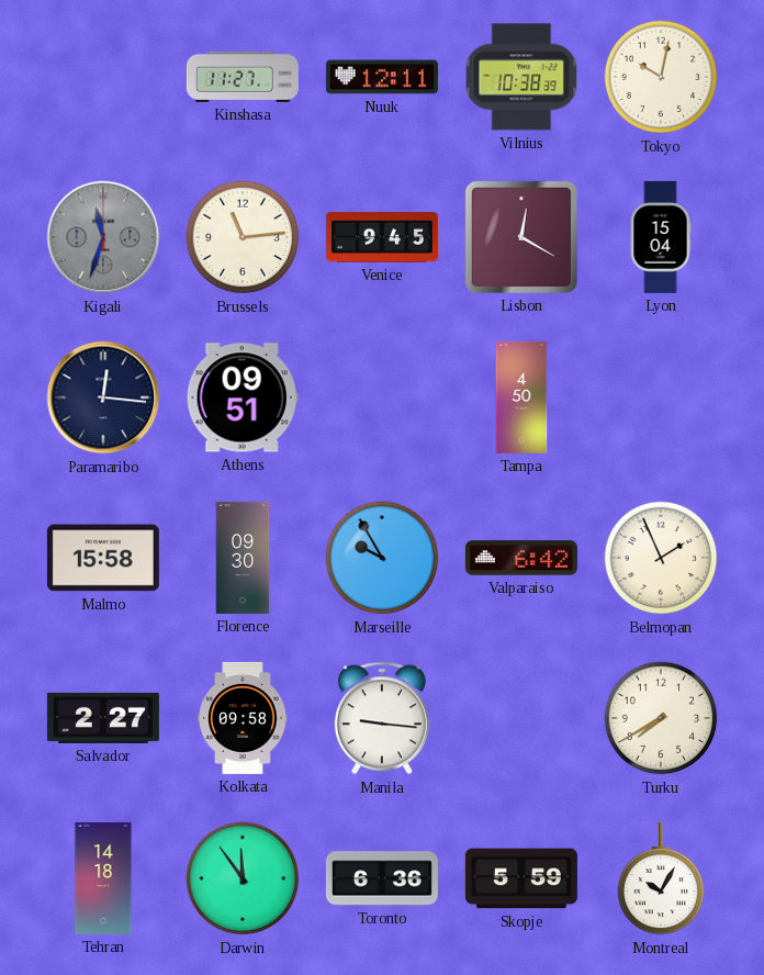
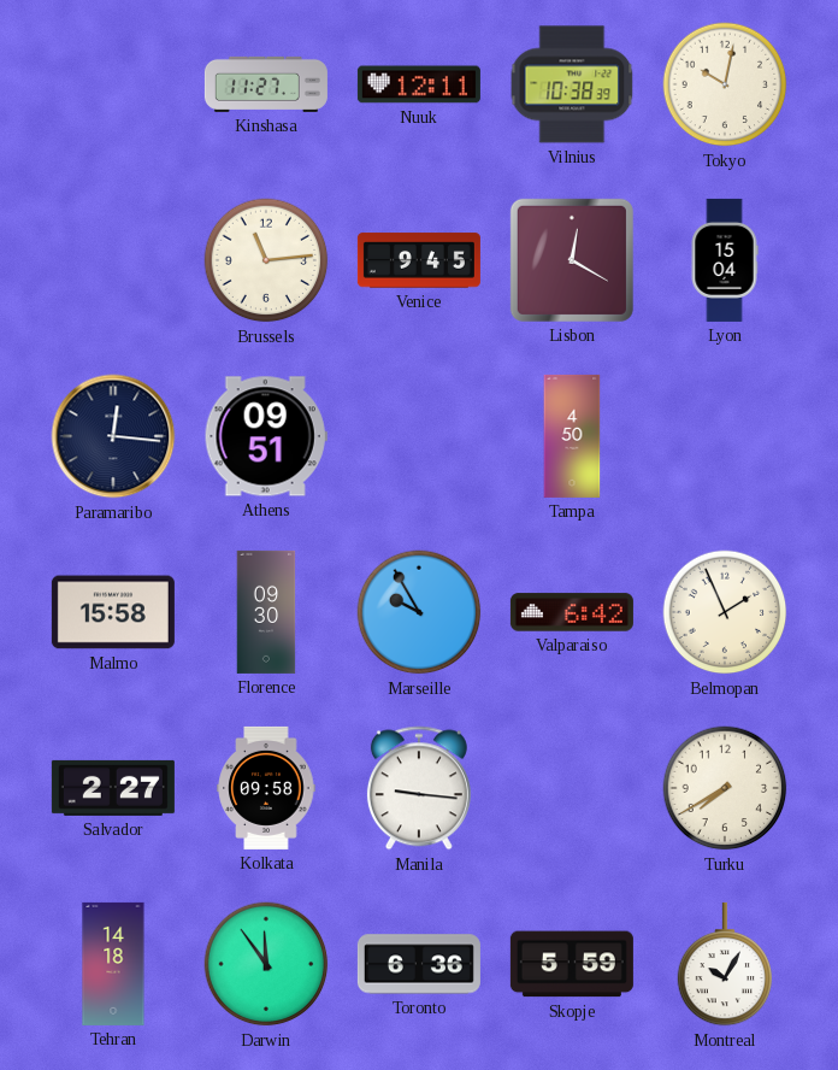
Kigali: 11:33 -> none (103, 237)
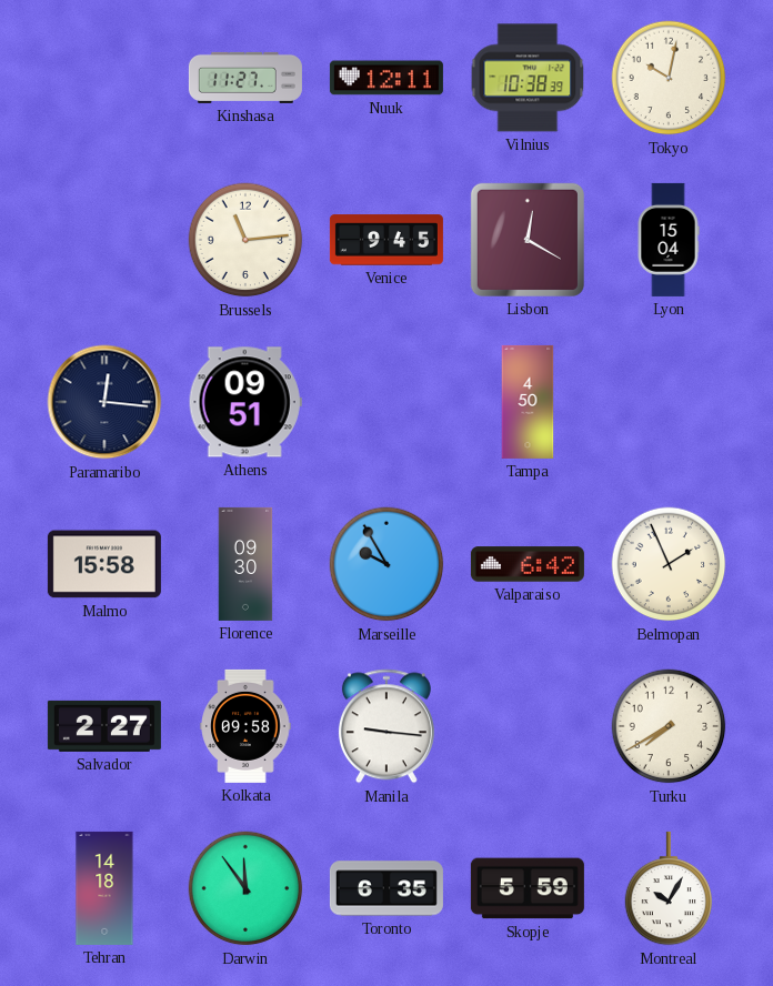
Toronto: 6:36 -> 6:35 (386, 888)
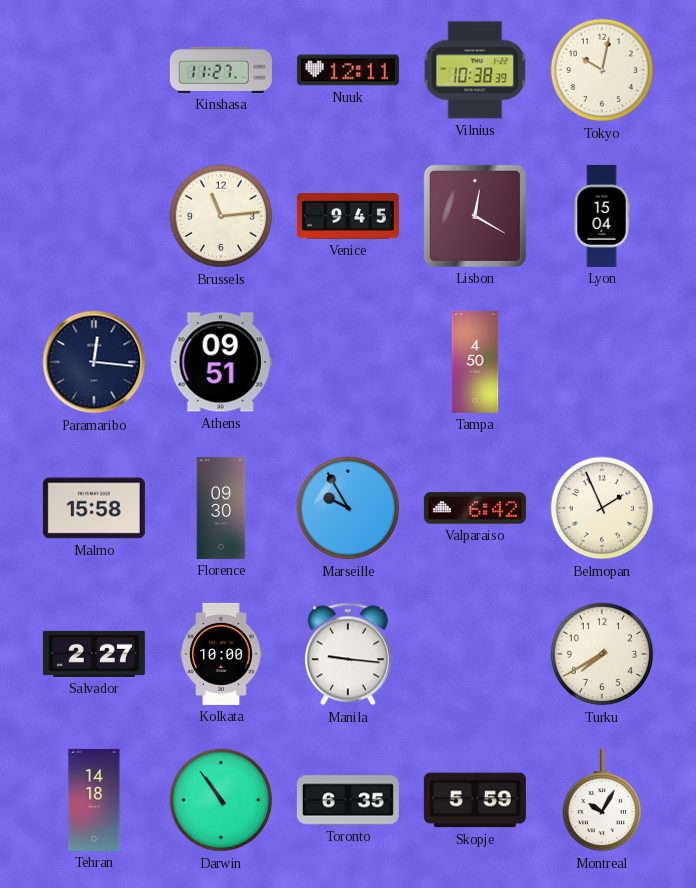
Kolkata: 09:58 -> 10:00 (221, 654)
Darwin: 11:54 -> 10:54 (221, 800)
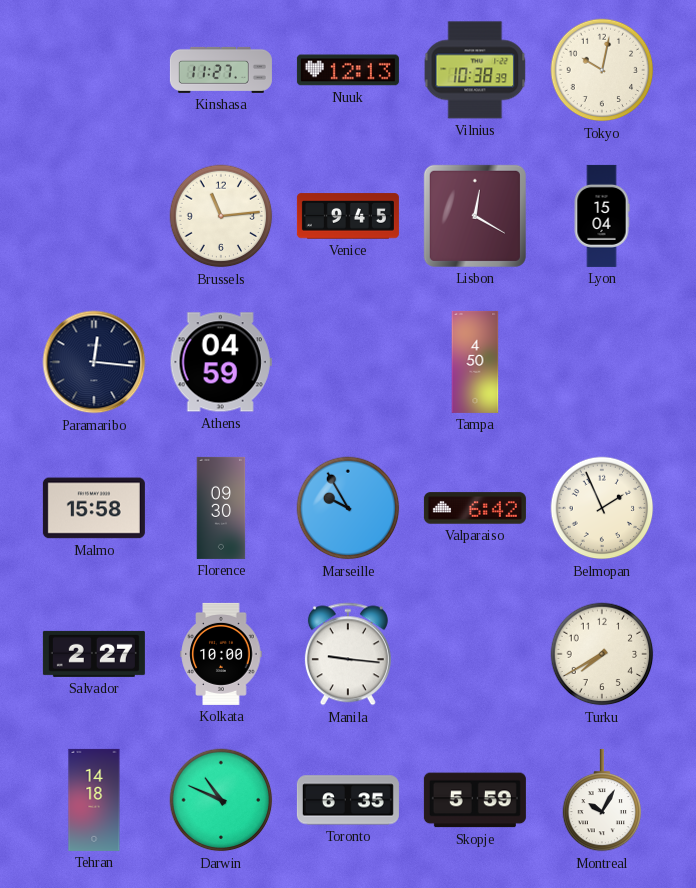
Nuuk: 12:11 -> 12:13 (348, 70)
Athens: 09:51 -> 04:59 (221, 362)
Darwin: 10:54 -> 10:49 (221, 800)
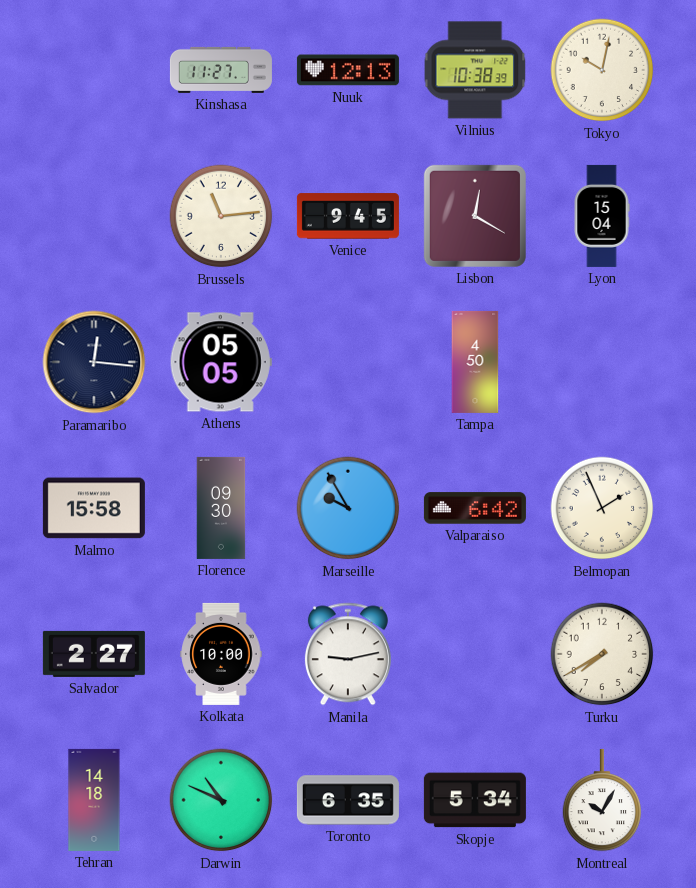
Athens: 04:59 -> 05:05 (221, 362)
Manila: 9:16 -> 9:13 (348, 654)
Skopje: 5:59 -> 5:34 (475, 800)
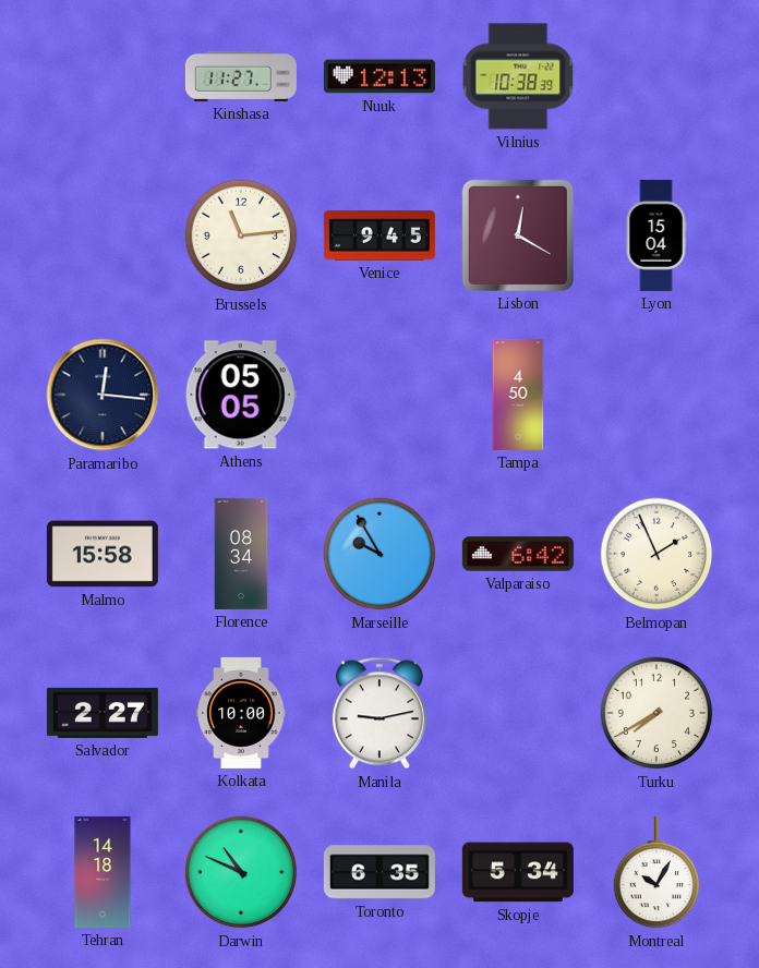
Tokyo: 10:02 -> none (602, 70)
Florence: 09:30 -> 08:34 (241, 554)
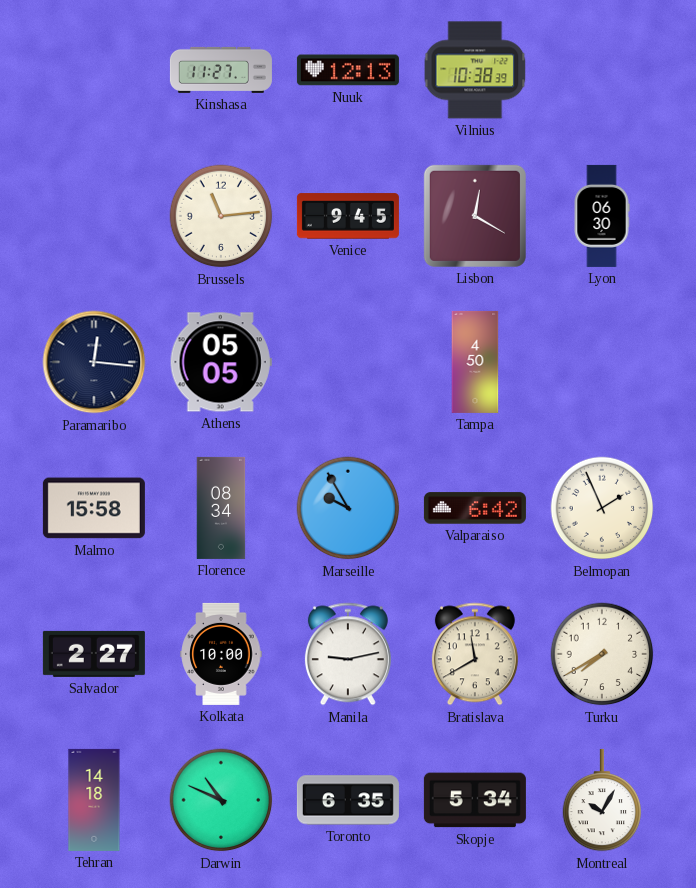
Lyon: 15:04 -> 06:30 (602, 216)
Bratislava: none -> 11:40 (475, 654)
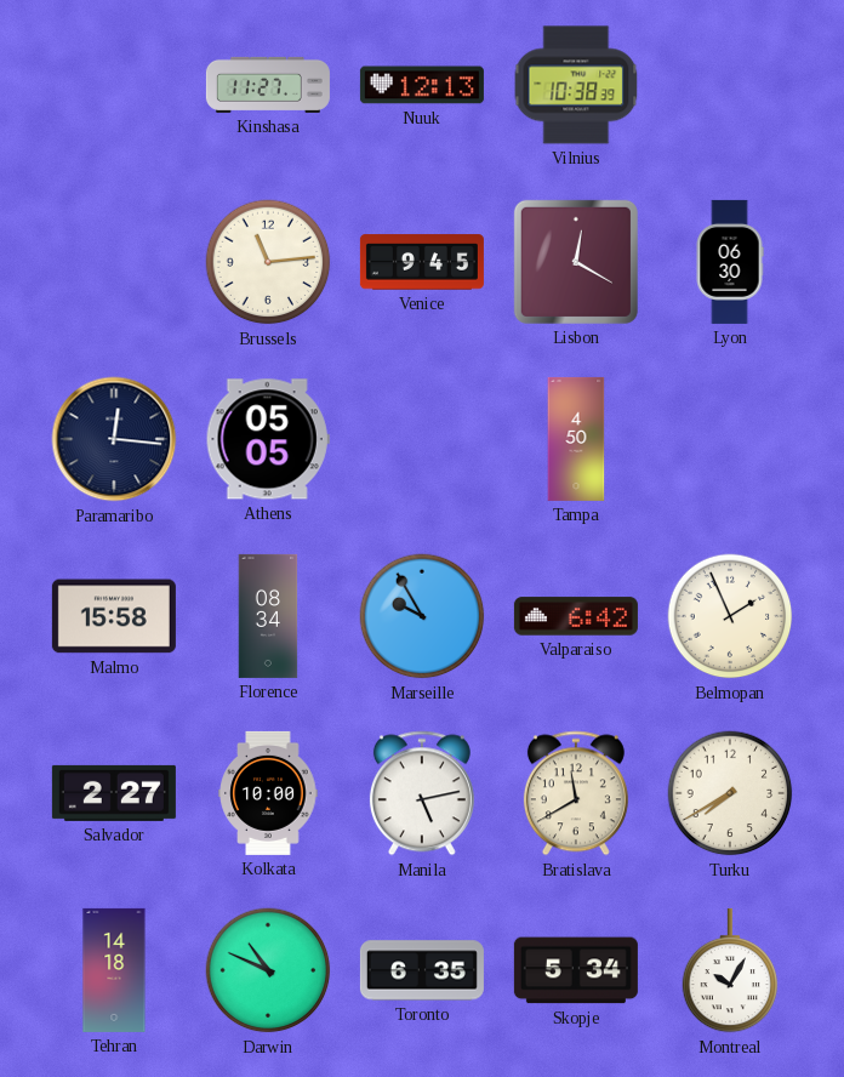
Manila: 9:13 -> 5:13 (422, 793)
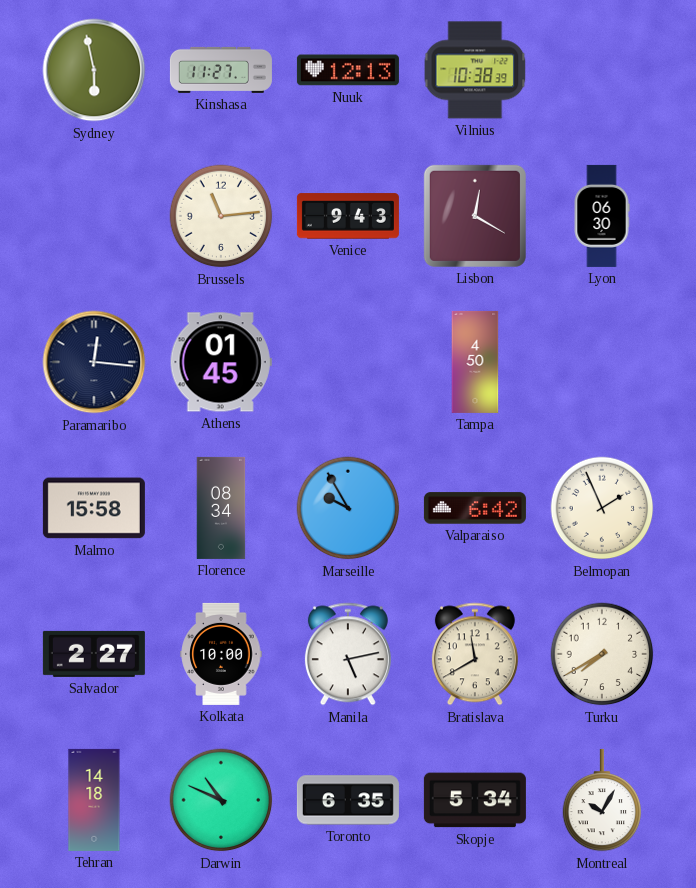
Sydney: none -> 5:58 (94, 70)
Venice: 9:45 -> 9:43 (348, 216)
Athens: 05:05 -> 01:45 (221, 362)
